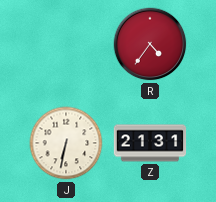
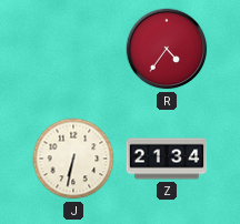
Z: 21:31 -> 21:34 (167, 159)
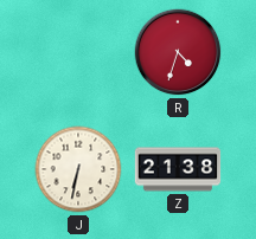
R: 4:36 -> 4:33 (178, 52)
Z: 21:34 -> 21:38 (178, 169)
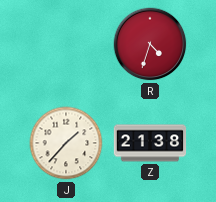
J: 6:32 -> 1:37 (66, 143)
